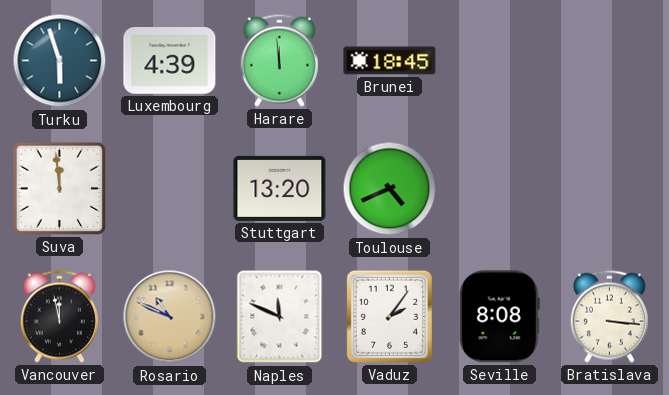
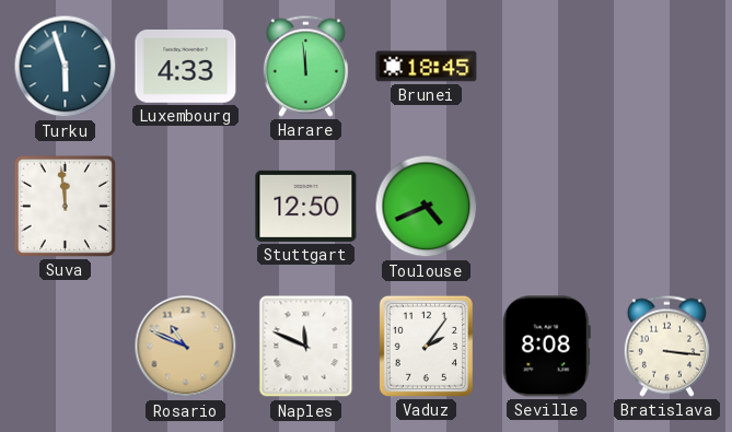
Luxembourg: 4:39 -> 4:33 (186, 67)
Stuttgart: 13:20 -> 12:50 (306, 206)
Vancouver: 11:58 -> none (59, 316)
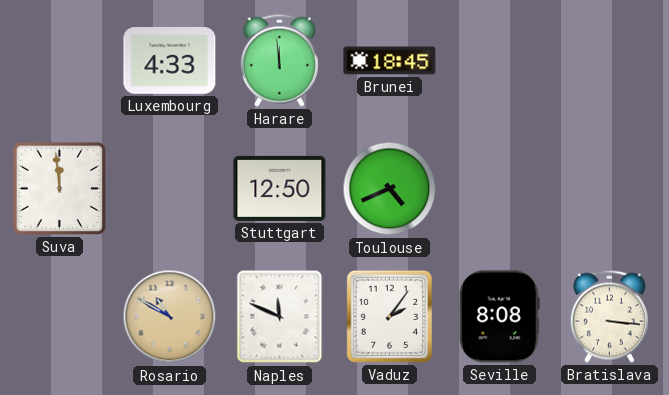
Turku: 5:57 -> none (66, 67)
Rosario: 10:49 -> 10:50 (170, 317)
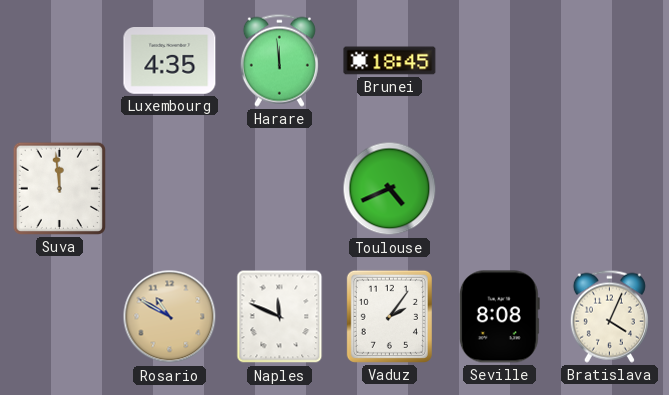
Luxembourg: 4:33 -> 4:35 (170, 61)
Stuttgart: 12:50 -> none (280, 188)
Bratislava: 3:16 -> 4:04 (609, 316)
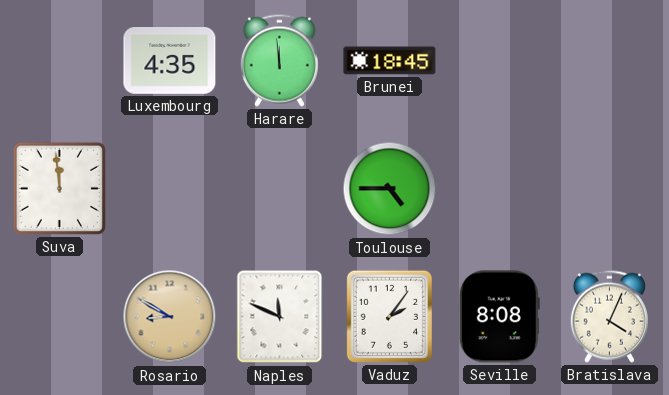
Toulouse: 4:41 -> 4:45 (390, 189)
Rosario: 10:50 -> 8:50 (170, 317)
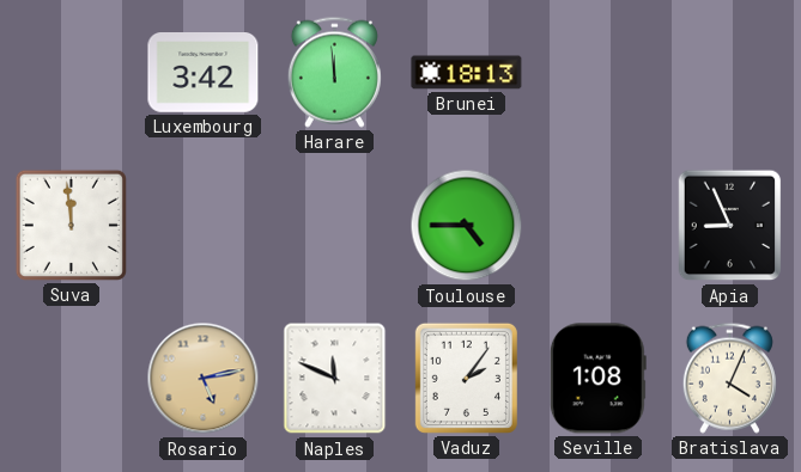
Luxembourg: 4:35 -> 3:42 (204, 73)
Brunei: 18:45 -> 18:13 (467, 73)
Apia: none -> 8:56 (730, 226)
Rosario: 8:50 -> 5:13 (204, 379)
Seville: 8:08 -> 1:08 (597, 379)
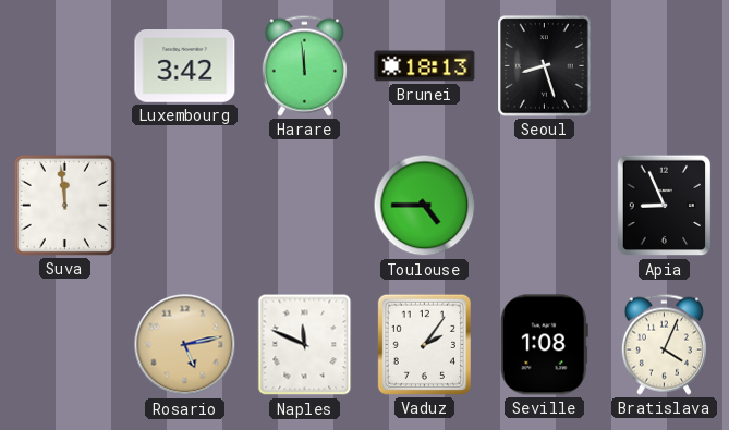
Seoul: none -> 8:27 (545, 66)
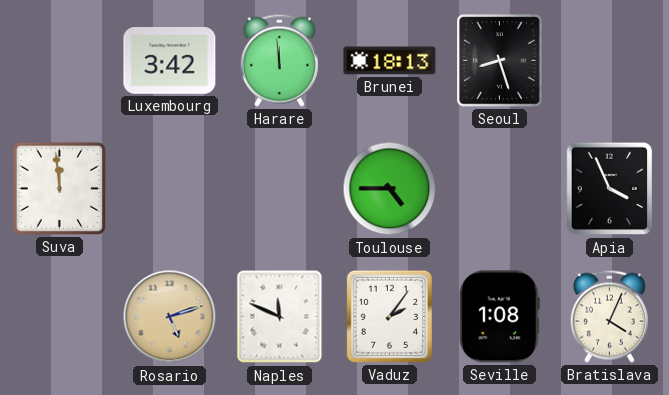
Apia: 8:56 -> 3:56 (610, 189)
Rosario: 5:13 -> 5:12 (170, 317)
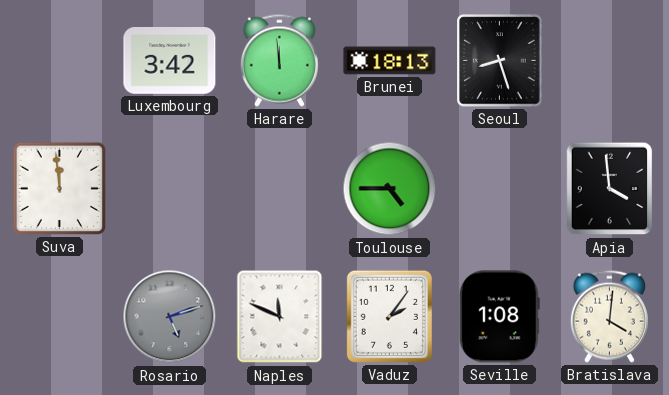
Apia: 3:56 -> 3:59 (610, 189)
Rosario dial: champagne -> grey (170, 317)
Bratislava: 4:04 -> 4:01 (609, 316)
